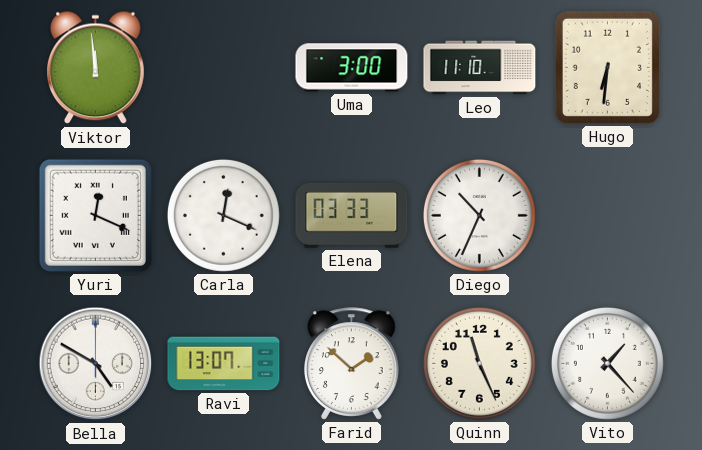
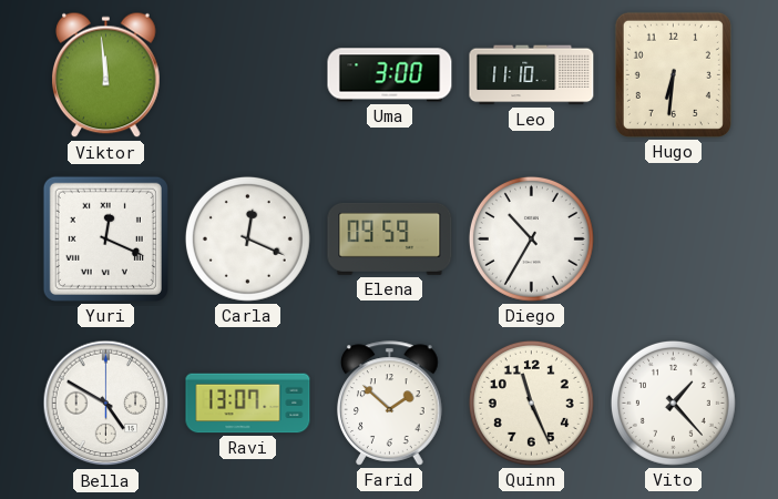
Elena: 03:33 -> 09:59 (390, 238)
Diego: 10:34 -> 10:35 (531, 238)
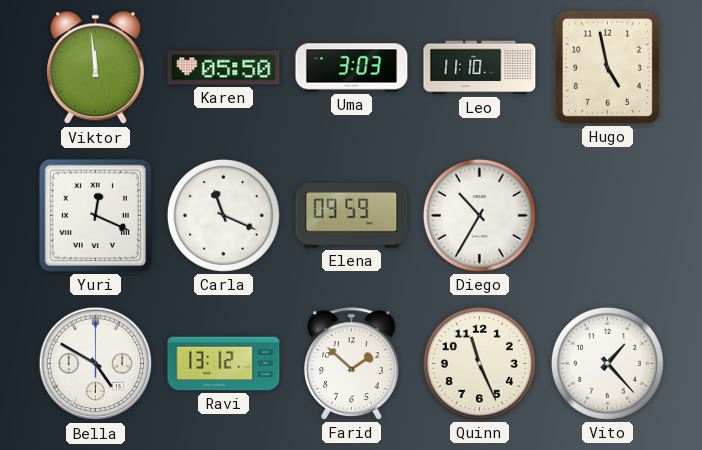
Karen: none -> 05:50 (224, 68)
Uma: 3:00 -> 3:03 (352, 68)
Hugo: 6:31 -> 4:58 (607, 67)
Carla: 12:19 -> 11:19 (223, 215)
Ravi: 13:07 -> 13:12 (224, 364)
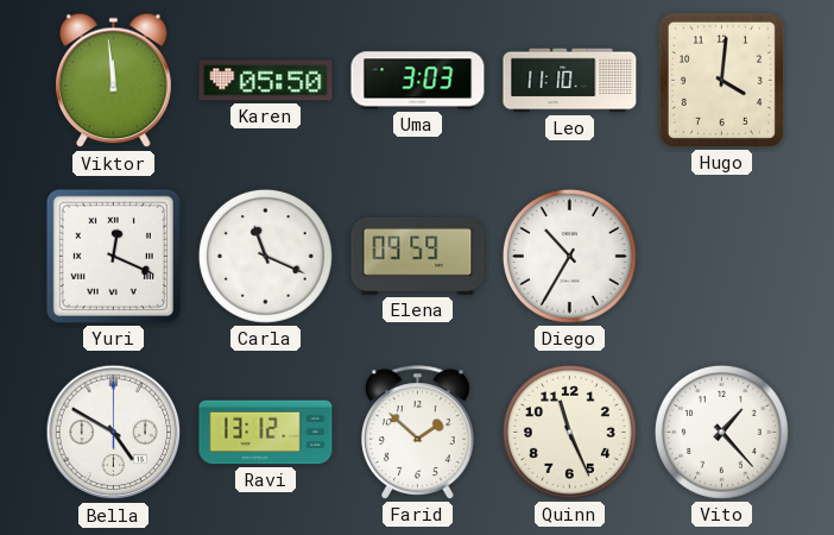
Hugo: 4:58 -> 4:01 (721, 80)
